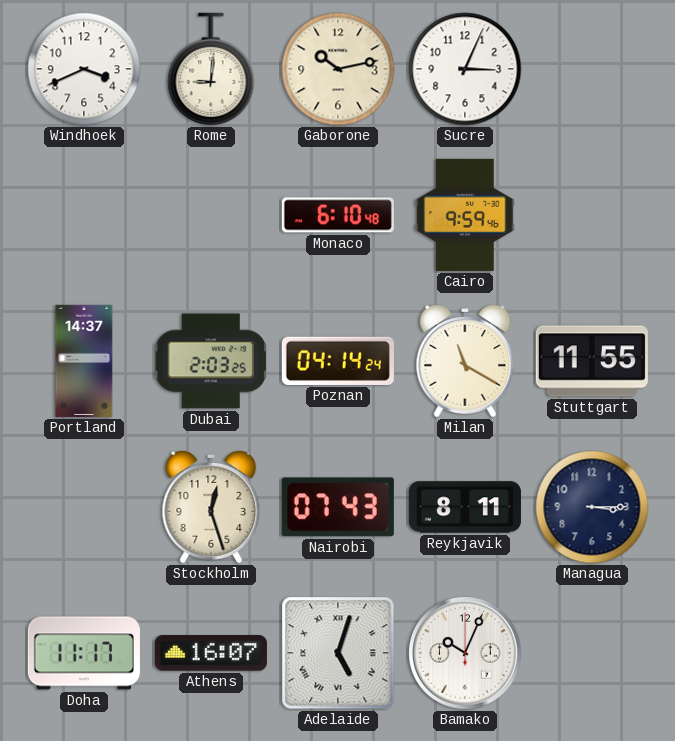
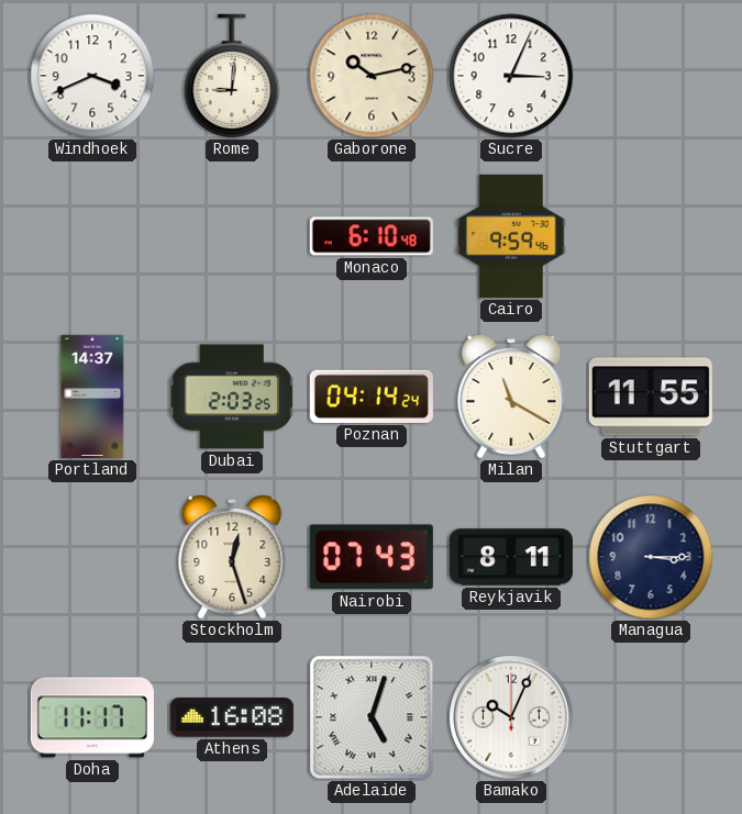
Athens: 16:07 -> 16:08 (232, 717)
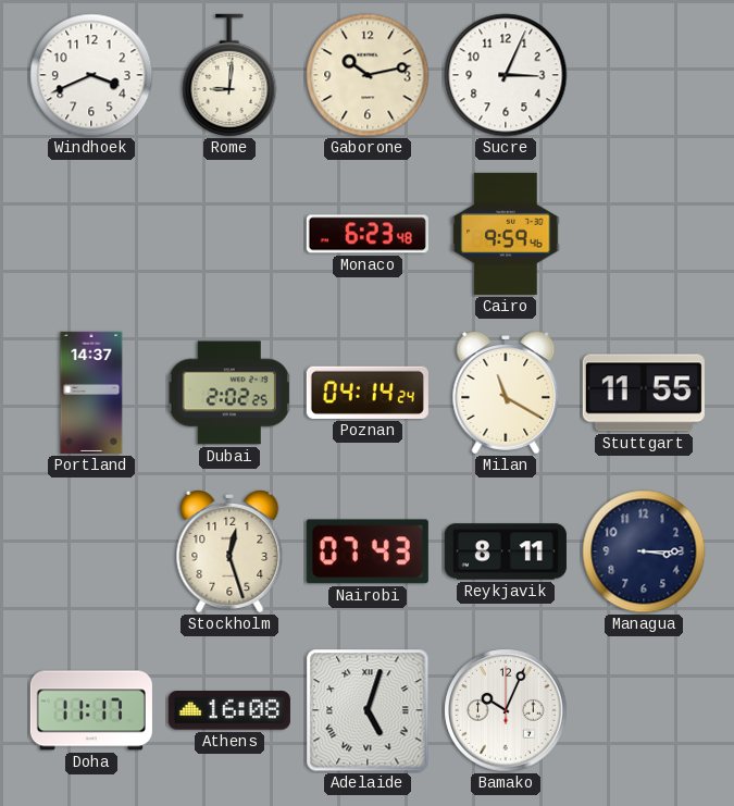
Monaco: 6:10 -> 6:23 (368, 234)
Dubai: 2:03 -> 2:02 (229, 393)
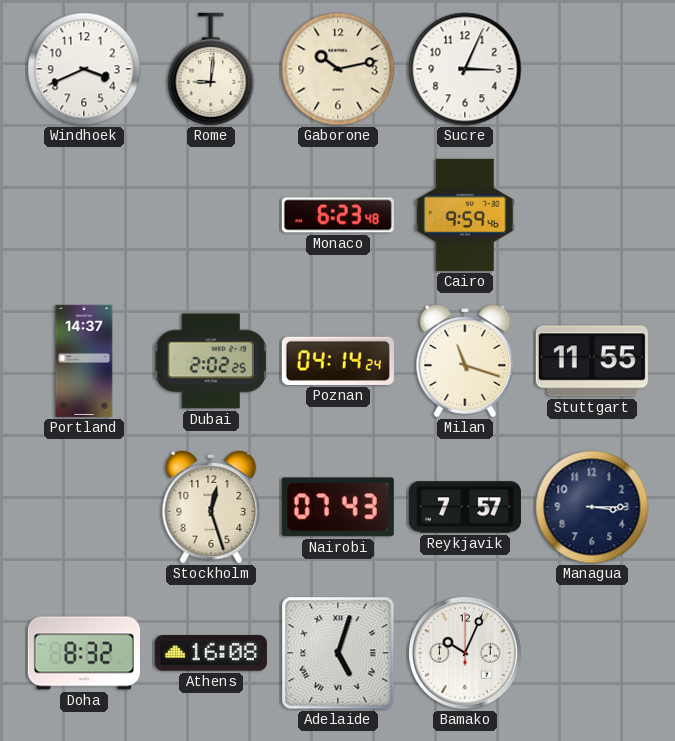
Milan: 11:20 -> 11:18 (465, 361)
Reykjavik: 8:11 -> 7:57 (465, 507)
Doha: 11:17 -> 8:32 (84, 653)
